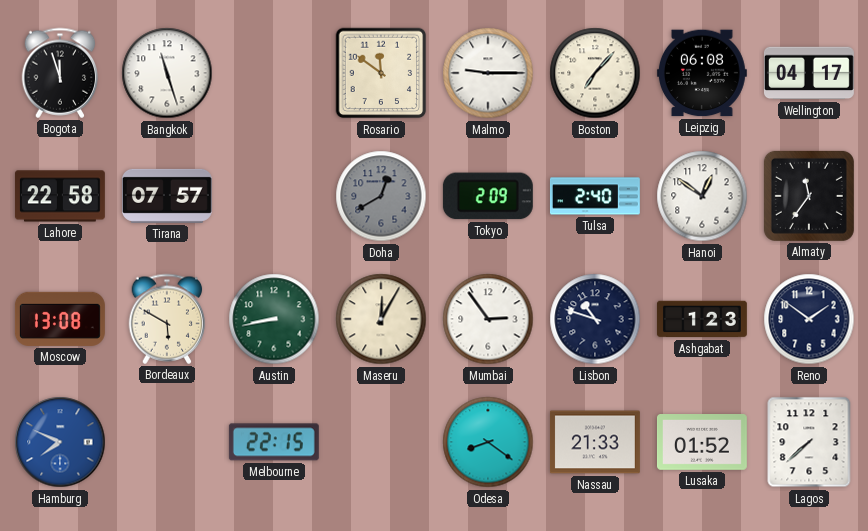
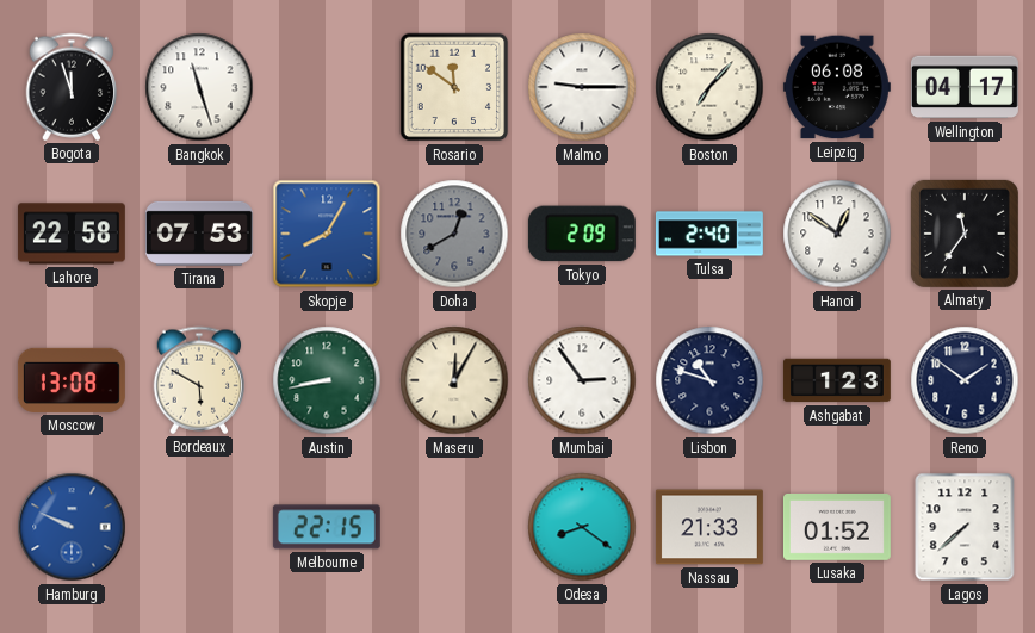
Tirana: 07:57 -> 07:53 (199, 234)
Skopje: none -> 8:05 (327, 234)
Hamburg: 7:49 -> 9:49 (72, 527)
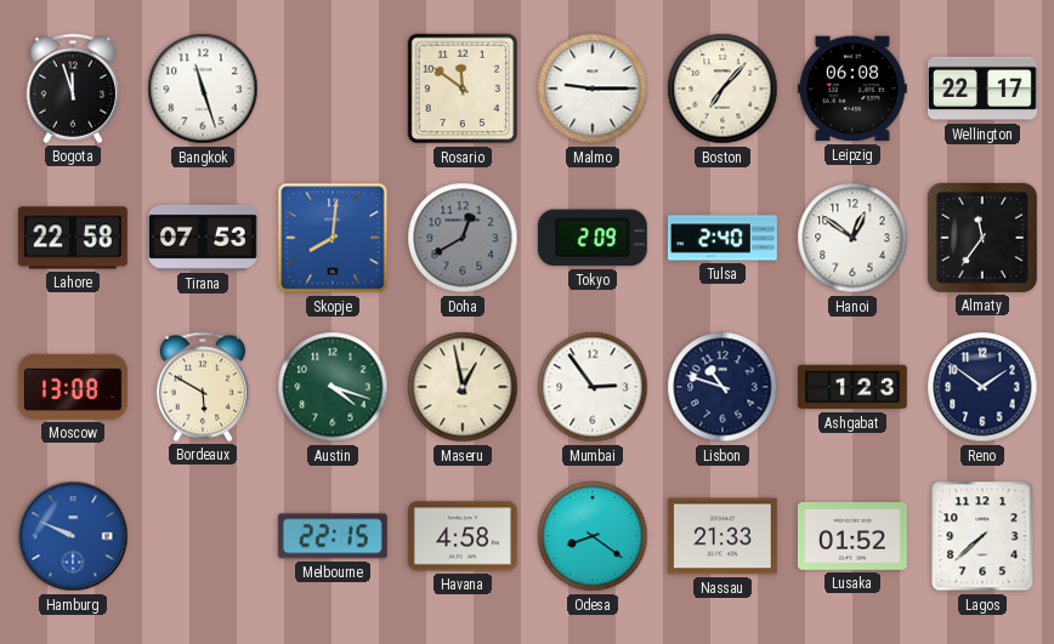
Wellington: 04:17 -> 22:17 (982, 89)
Skopje: 8:05 -> 8:01 (333, 238)
Austin: 8:43 -> 4:18 (333, 387)
Maseru: 12:05 -> 12:58 (463, 387)
Havana: none -> 4:58 (463, 536)
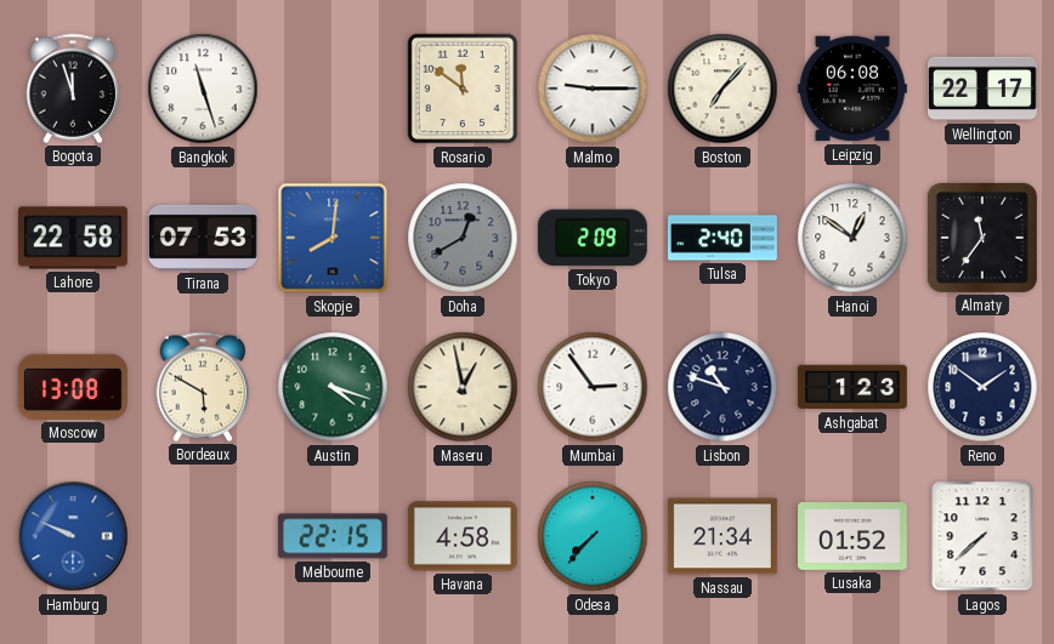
Odesa: 8:21 -> 7:37 (593, 536)
Nassau: 21:33 -> 21:34 (722, 536)
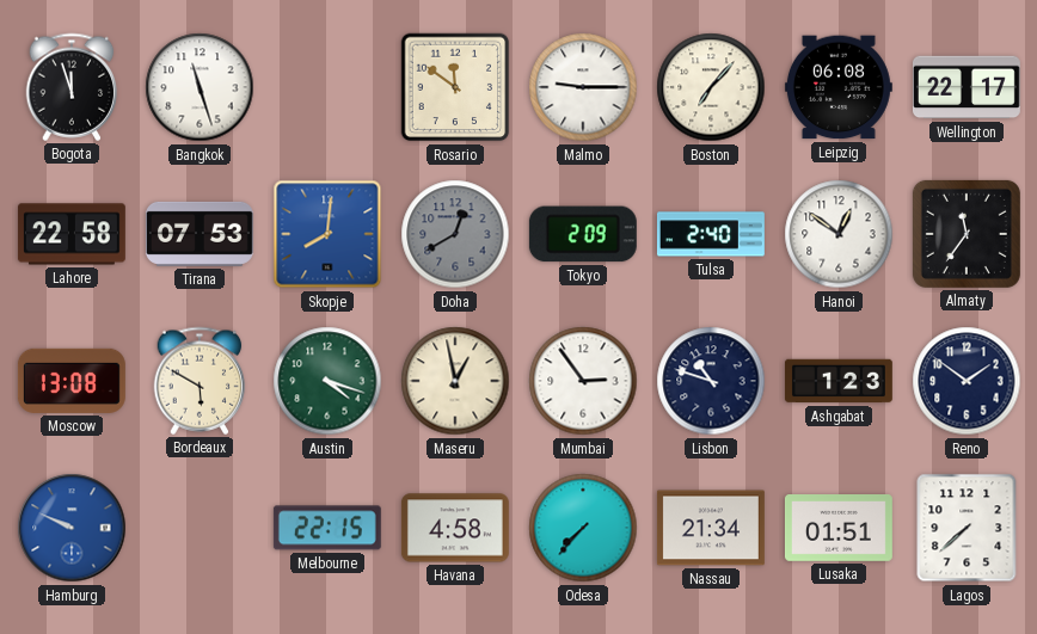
Lusaka: 01:52 -> 01:51 (839, 529)
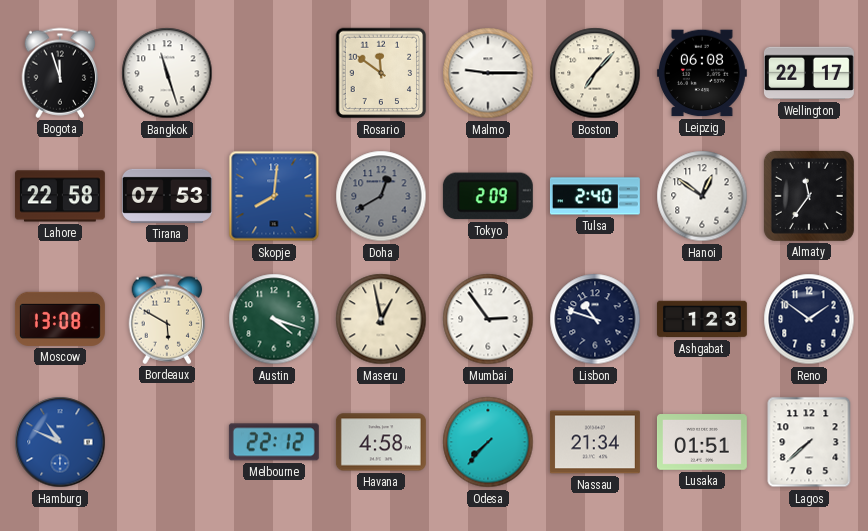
Hamburg: 9:49 -> 10:49 (60, 442)
Melbourne: 22:15 -> 22:12 (274, 442)
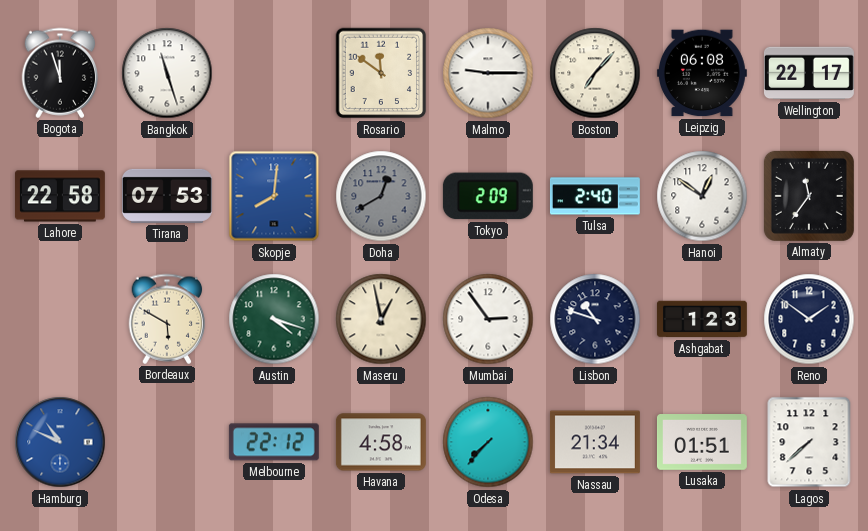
Moscow: 13:08 -> none (60, 319)
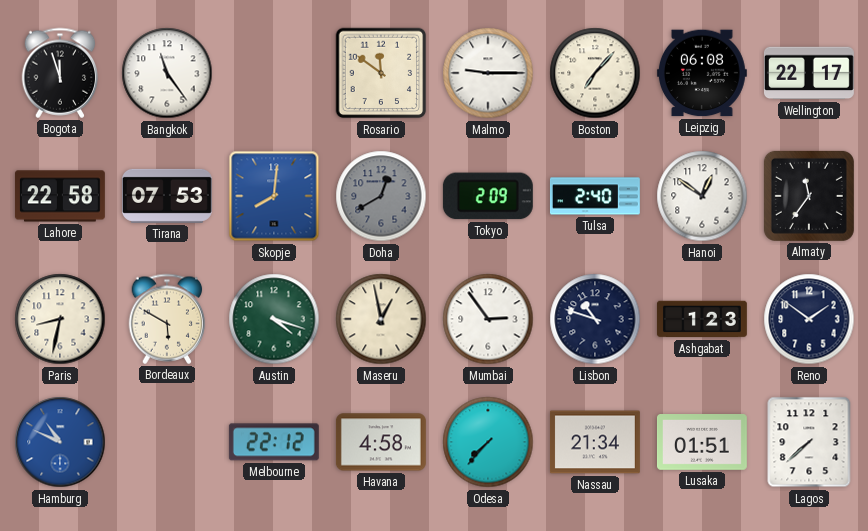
Bangkok: 11:27 -> 11:24 (167, 73)
Paris: none -> 8:32 (60, 319)
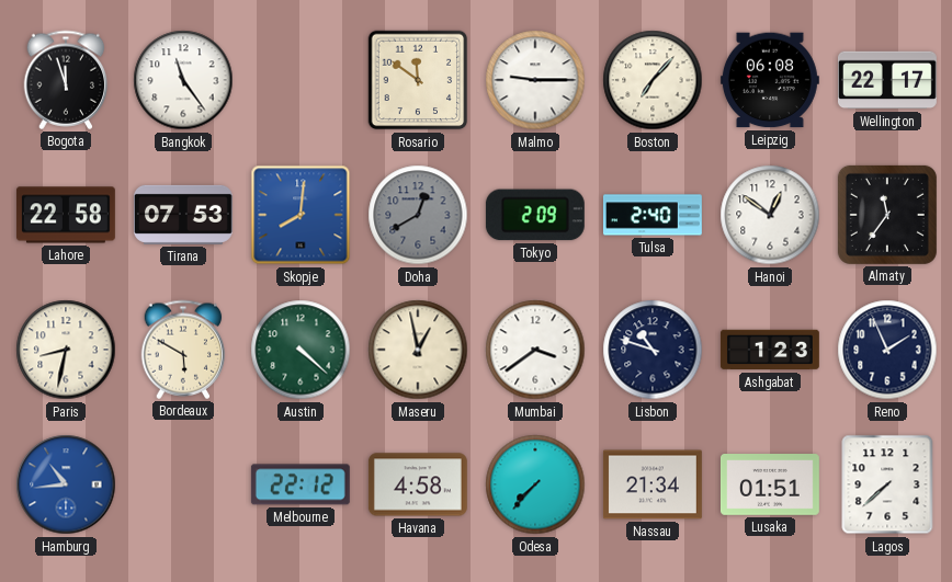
Austin: 4:18 -> 4:22 (301, 350)
Mumbai: 2:54 -> 3:39 (535, 350)
Reno: 1:51 -> 1:56 (887, 350)
Hamburg: 10:49 -> 10:44 (66, 484)
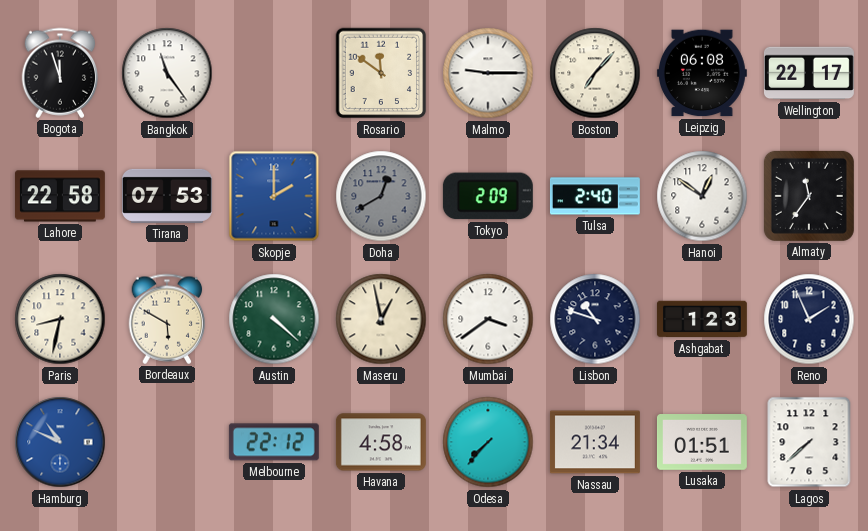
Skopje: 8:01 -> 2:00 (274, 196)
Hamburg: 10:44 -> 10:49 (60, 442)
